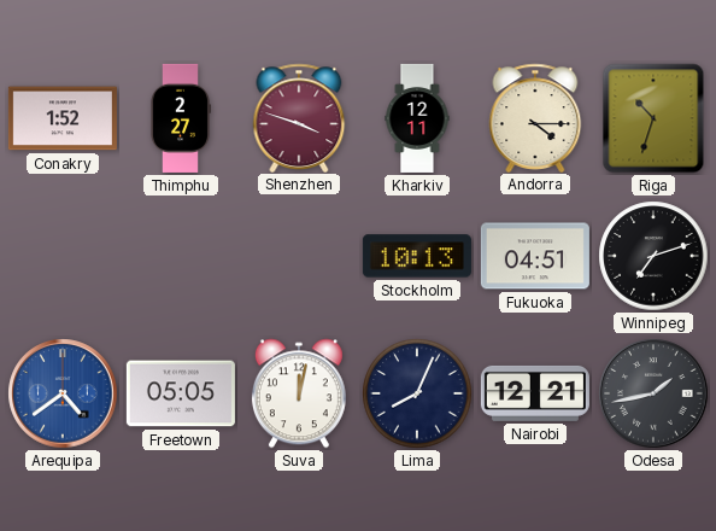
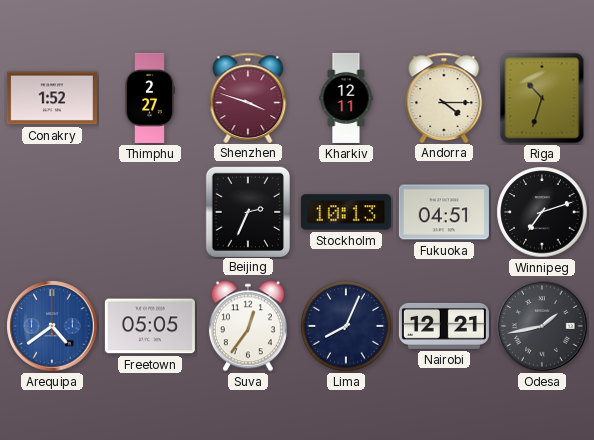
Beijing: none -> 2:34 (247, 211)
Suva: 12:02 -> 12:36 (248, 326)
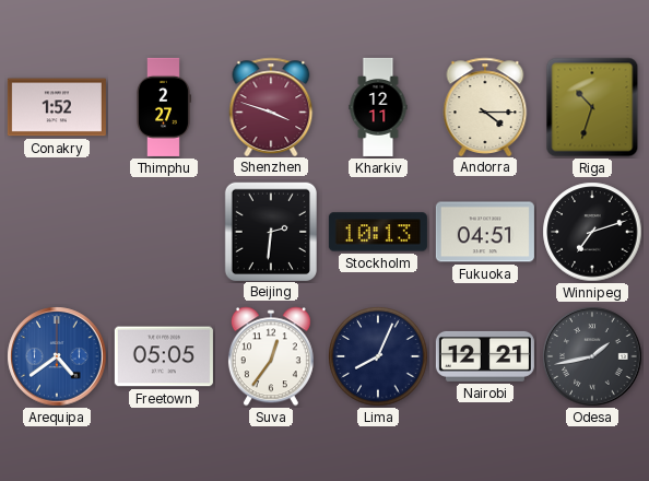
Beijing: 2:34 -> 2:31 (270, 231)
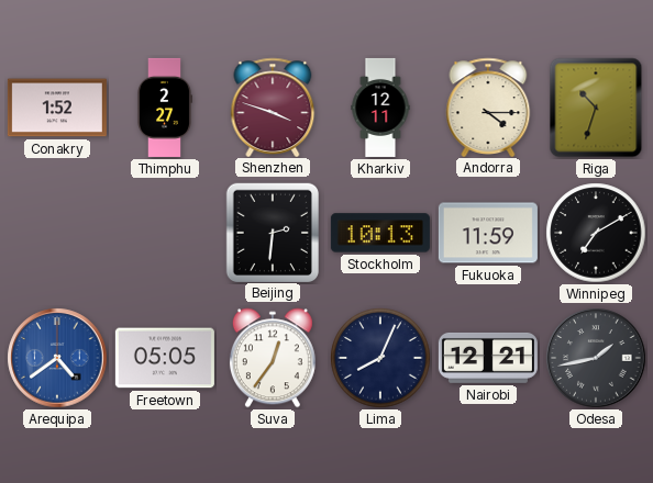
Fukuoka: 04:51 -> 11:59 (488, 233)
Winnipeg: 7:12 -> 7:10 (596, 233)
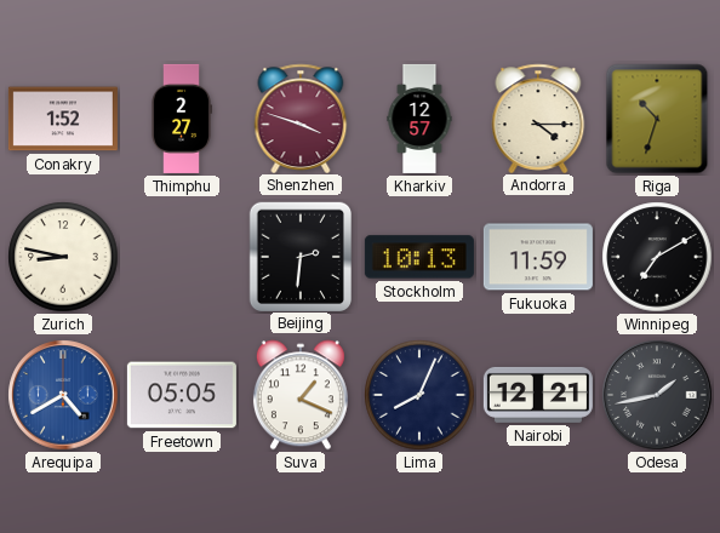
Kharkiv: 12:11 -> 12:57 (419, 119)
Zurich: none -> 8:47 (63, 257)
Arequipa: 4:39 -> 4:40 (63, 395)
Suva: 12:36 -> 1:19 (301, 395)
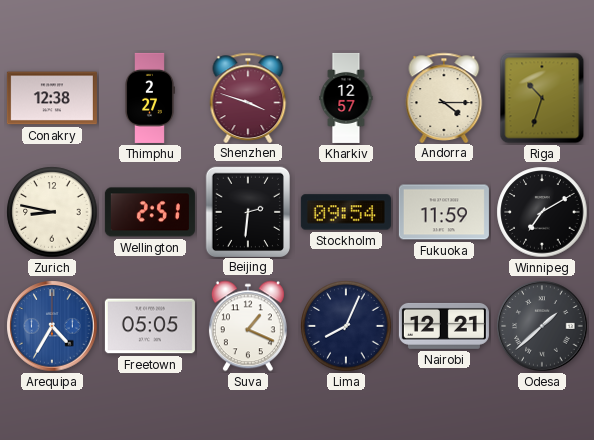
Conakry: 1:52 -> 12:38 (52, 98)
Wellington: none -> 2:51 (150, 212)
Stockholm: 10:13 -> 09:54 (346, 212)
Arequipa: 4:40 -> 4:35 (52, 326)
Odesa: 1:43 -> 1:38 (542, 326)
